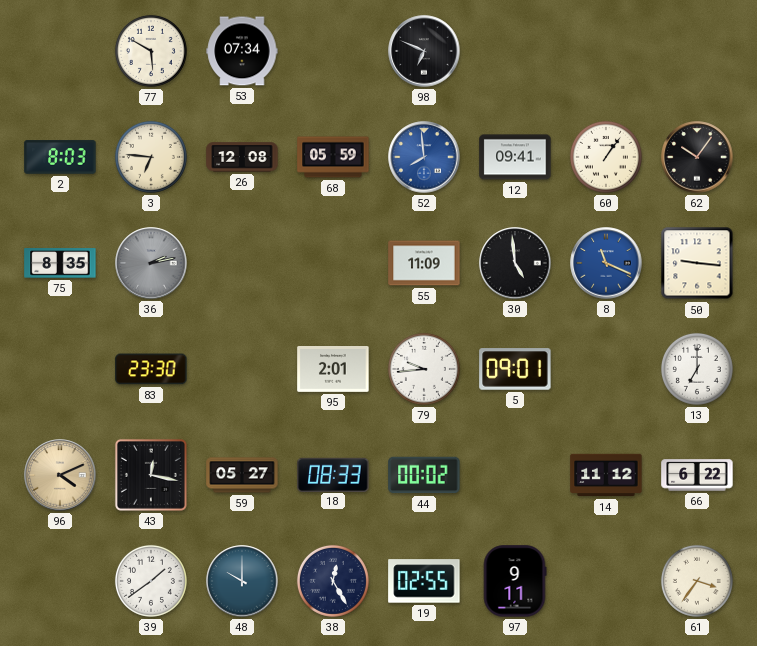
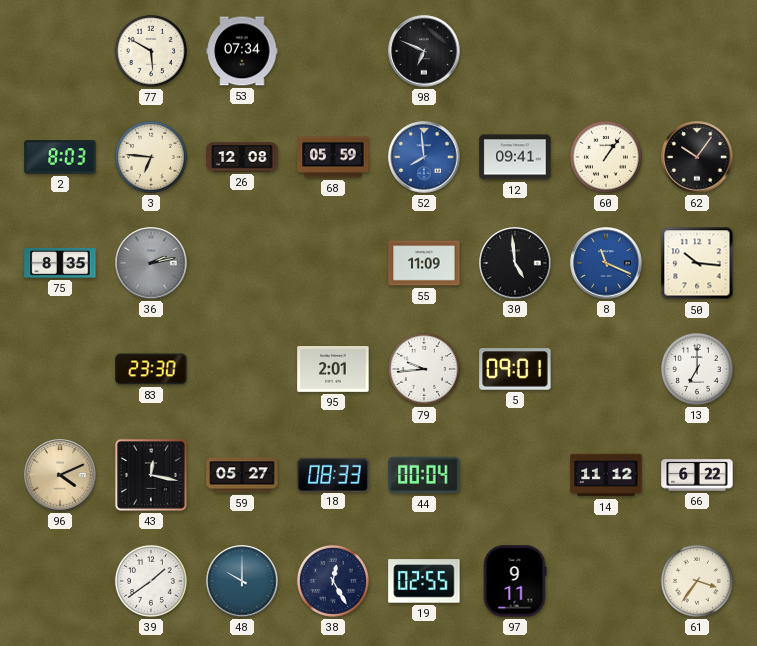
50: 9:16 -> 10:16 (697, 263)
44: 00:02 -> 00:04 (424, 475)
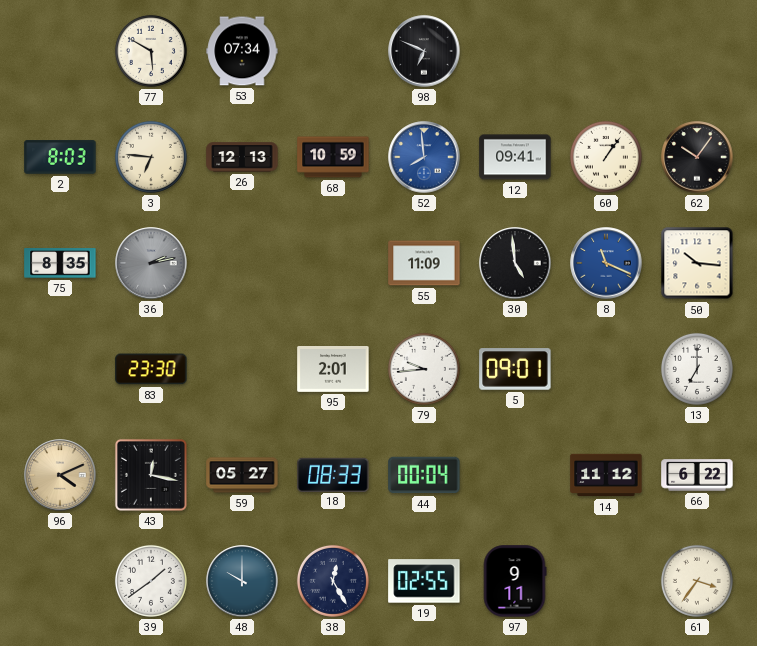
26: 12:08 -> 12:13 (242, 157)
68: 05:59 -> 10:59 (333, 157)
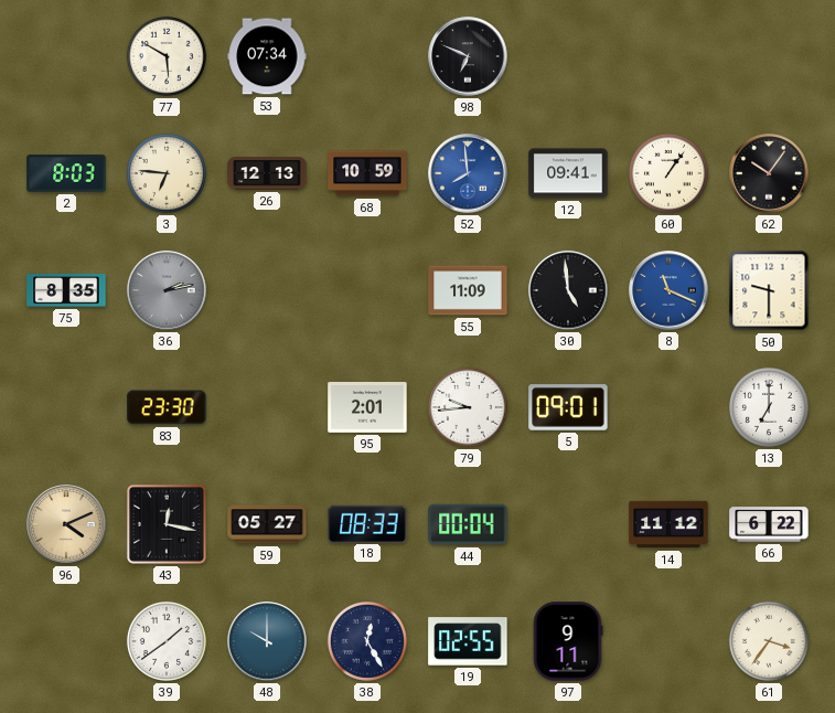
50: 10:16 -> 9:30 (769, 290)
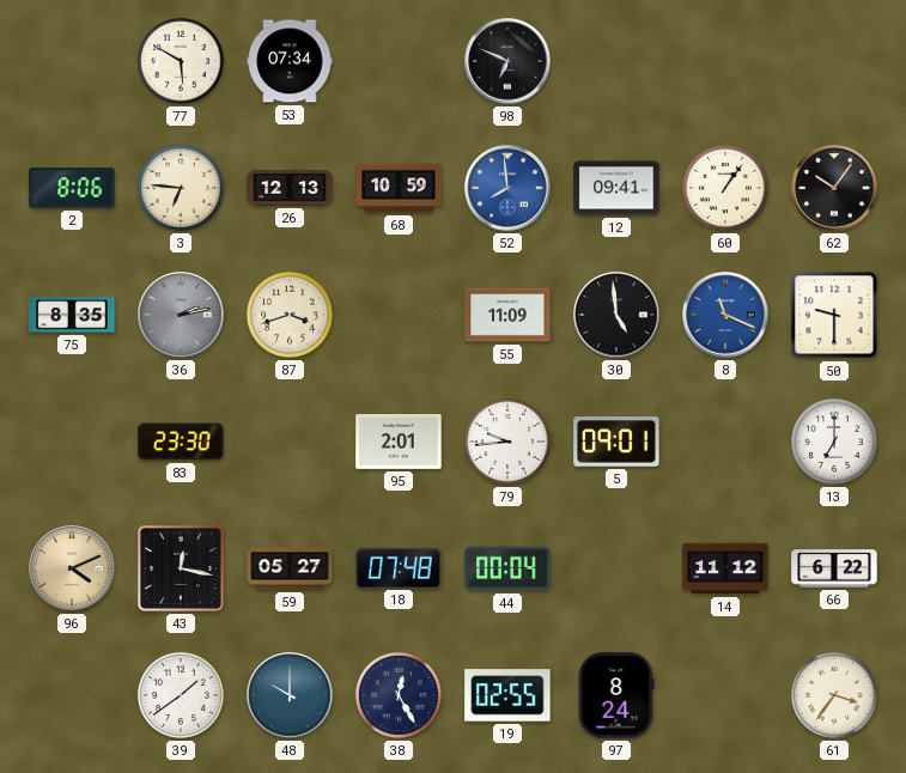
2: 8:03 -> 8:06 (72, 188)
87: none -> 3:42 (290, 315)
18: 08:33 -> 07:48 (399, 567)
97: 9:11 -> 8:24 (616, 695)
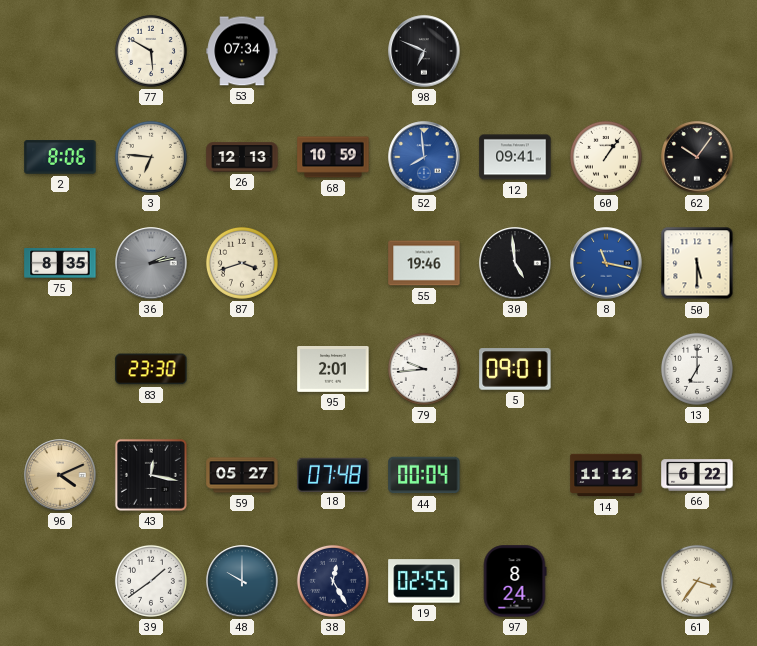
55: 11:09 -> 19:46 (424, 263)
8: 11:19 -> 11:17 (606, 263)
50: 9:30 -> 5:30 (697, 263)
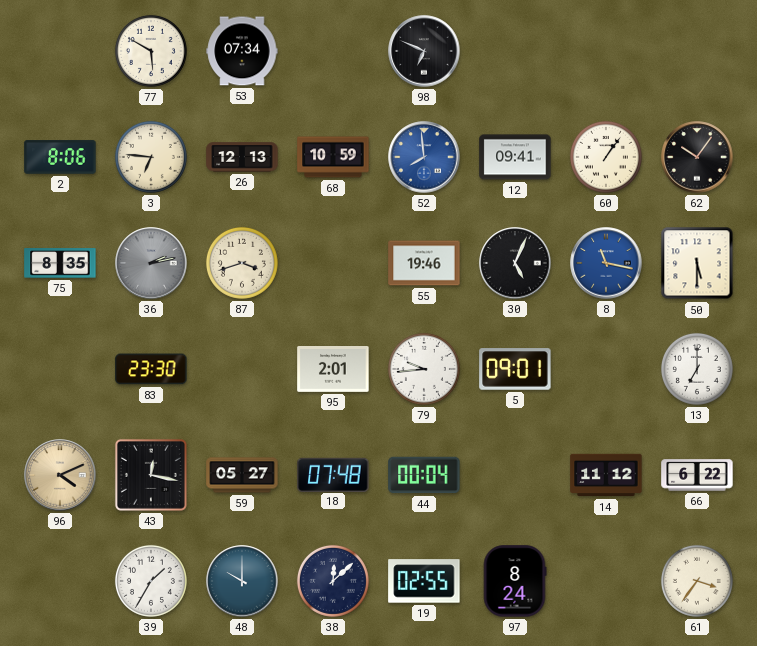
30: 4:59 -> 5:04 (515, 263)
39: 1:39 -> 1:35 (151, 581)
38: 12:25 -> 12:08 (333, 581)
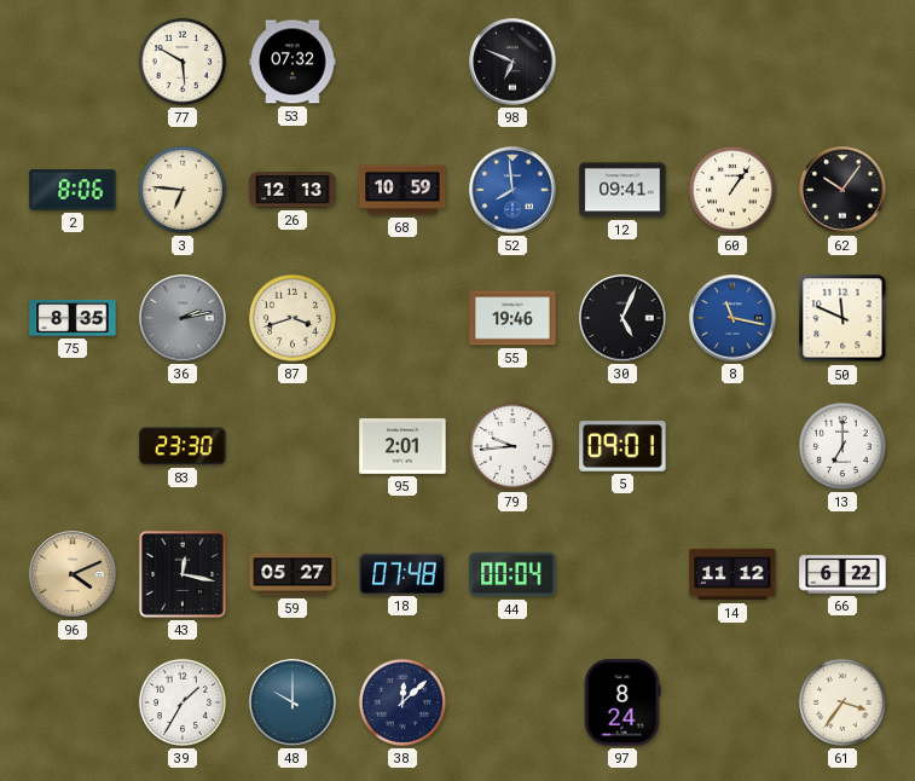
53: 07:34 -> 07:32 (293, 62)
50: 5:30 -> 11:49 (842, 318)
19: 02:55 -> none (424, 581)
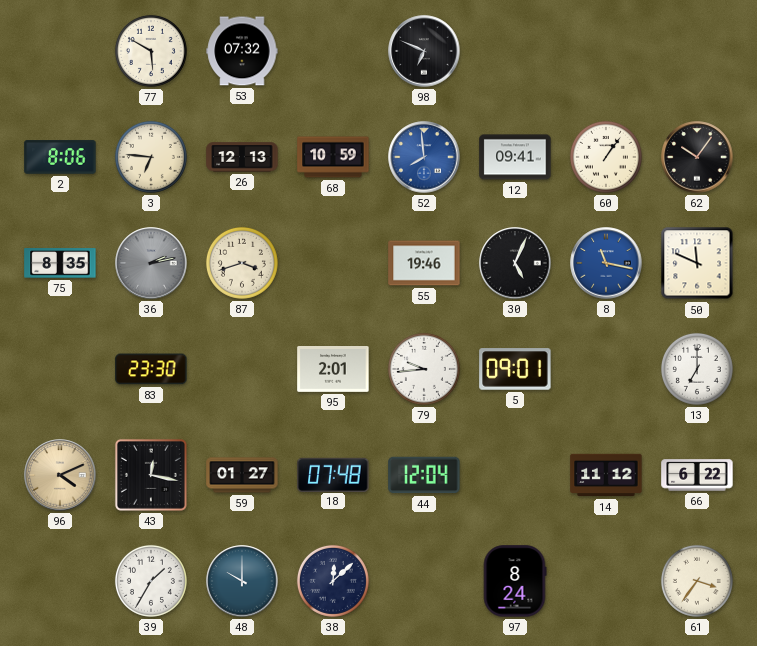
59: 05:27 -> 01:27 (242, 475)
44: 00:04 -> 12:04 (424, 475)
